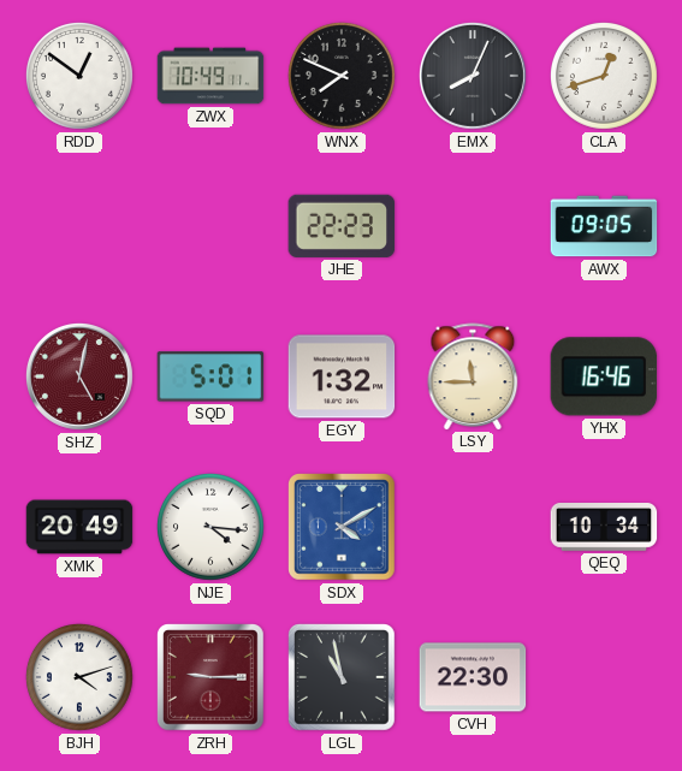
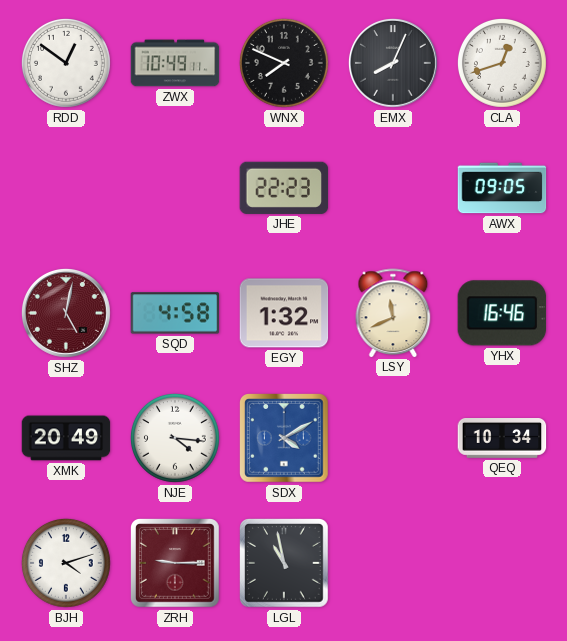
SQD: 5:01 -> 4:58 (175, 313)
LSY: 11:45 -> 11:41 (393, 313)
CVH: 22:30 -> none (473, 677)
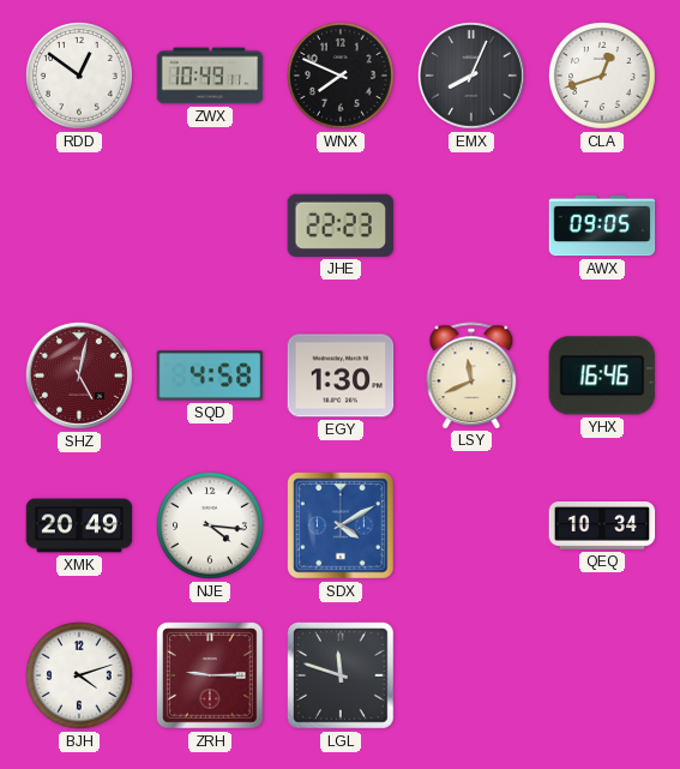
EGY: 1:32 -> 1:30 (341, 376)
LGL: 10:58 -> 11:48 (342, 677)
